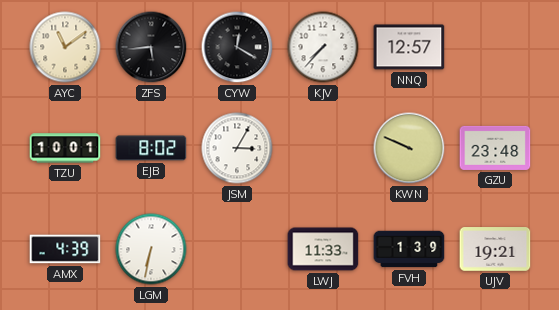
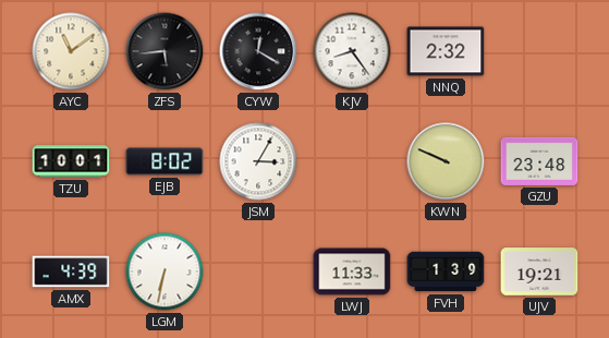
KJV: 7:37 -> 8:24 (352, 51)
NNQ: 12:57 -> 2:32 (446, 51)
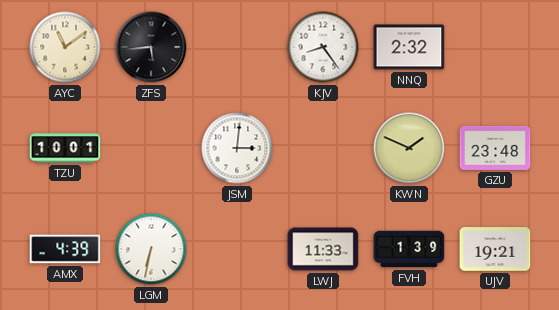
CYW: 12:20 -> none (258, 51)
EJB: 8:02 -> none (165, 161)
JSM: 3:05 -> 3:01 (237, 148)
KWN: 9:49 -> 1:49 (409, 148)
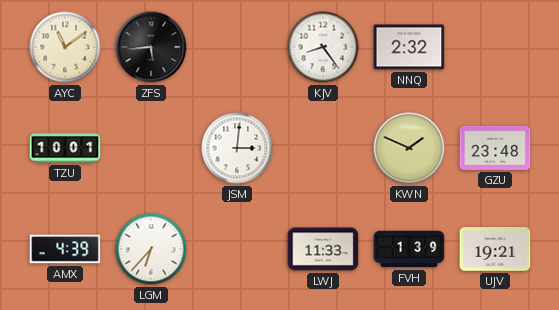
LGM: 6:32 -> 6:37 (151, 249)
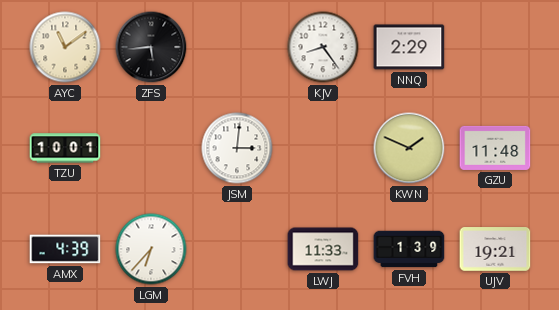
NNQ: 2:32 -> 2:29 (409, 47)
GZU: 23:48 -> 11:48 (495, 148)
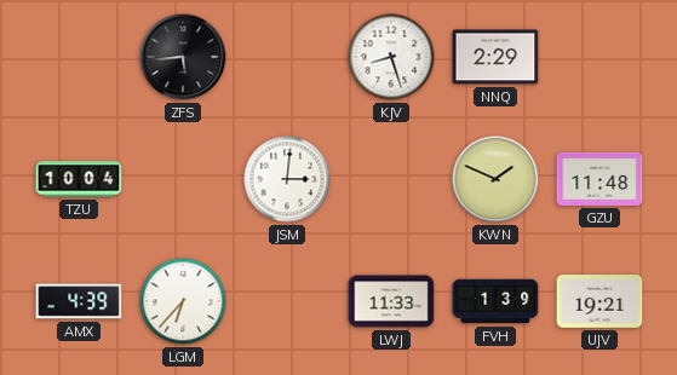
AYC: 11:09 -> none (65, 47)
KJV: 8:24 -> 8:27 (391, 57)
TZU: 10:01 -> 10:04 (79, 179)
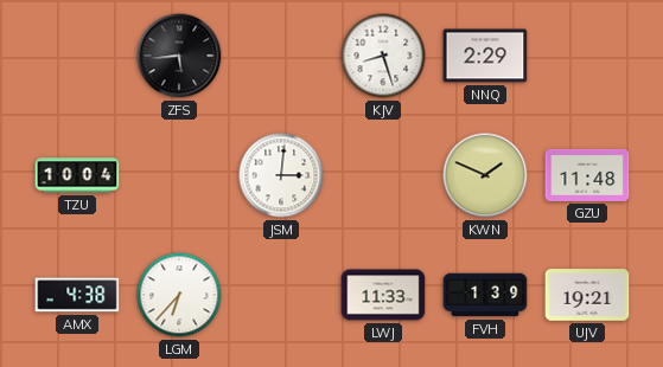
AMX: 4:39 -> 4:38 (77, 295)
